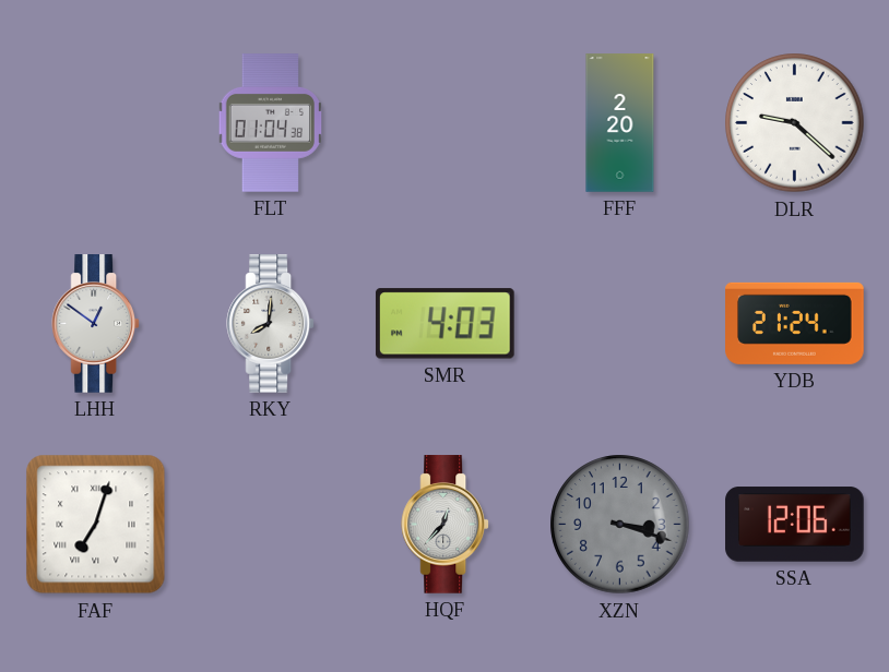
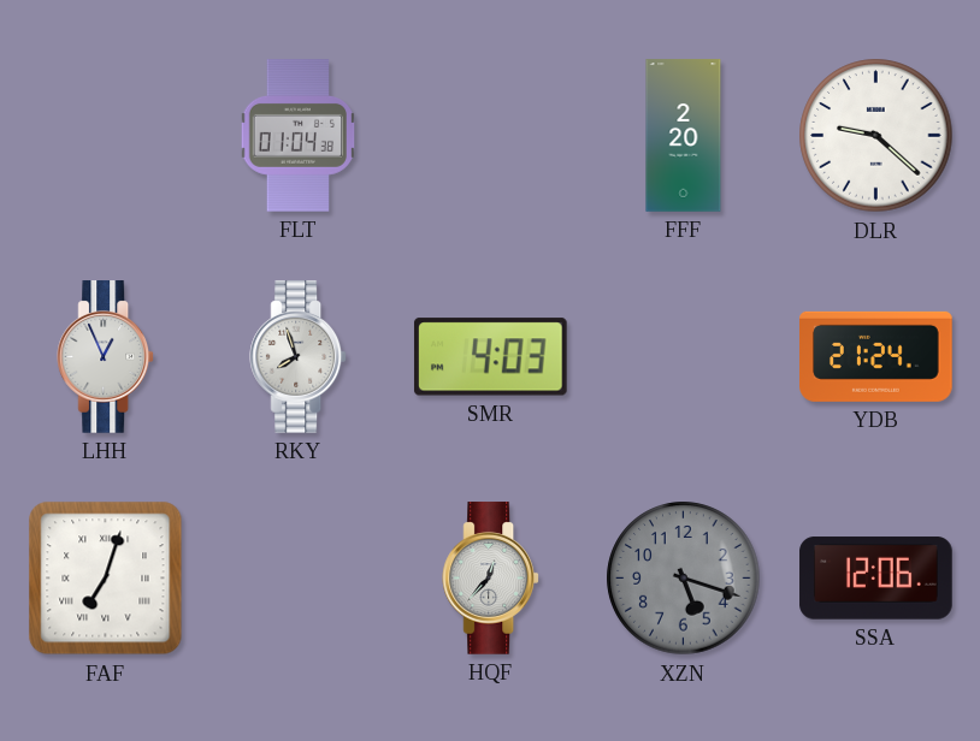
LHH: 12:51 -> 12:56 (106, 357)
RKY: 8:01 -> 7:57 (299, 357)
XZN: 3:18 -> 5:18 (684, 579)
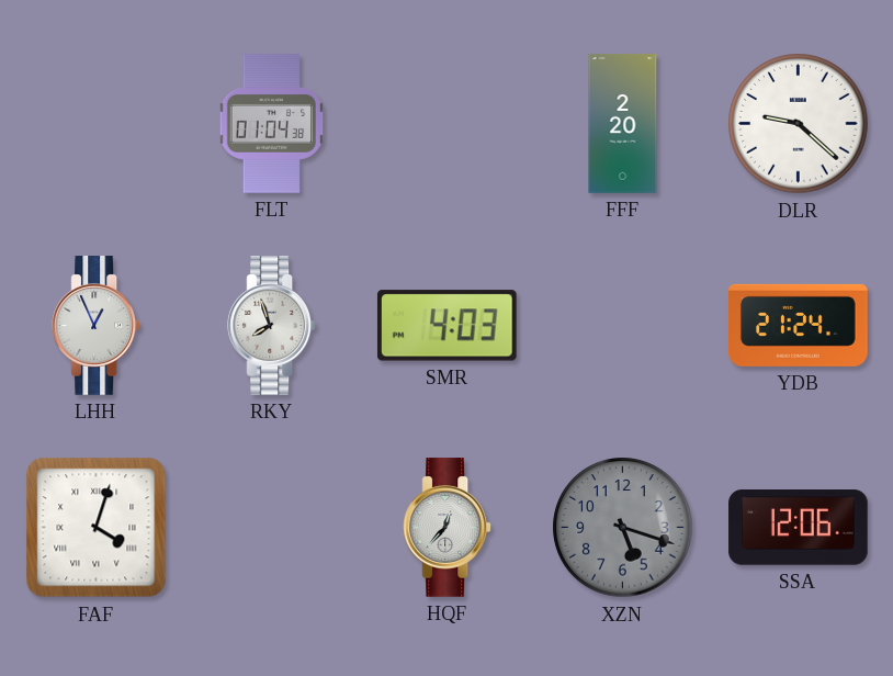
FAF: 7:03 -> 4:03 (97, 528)
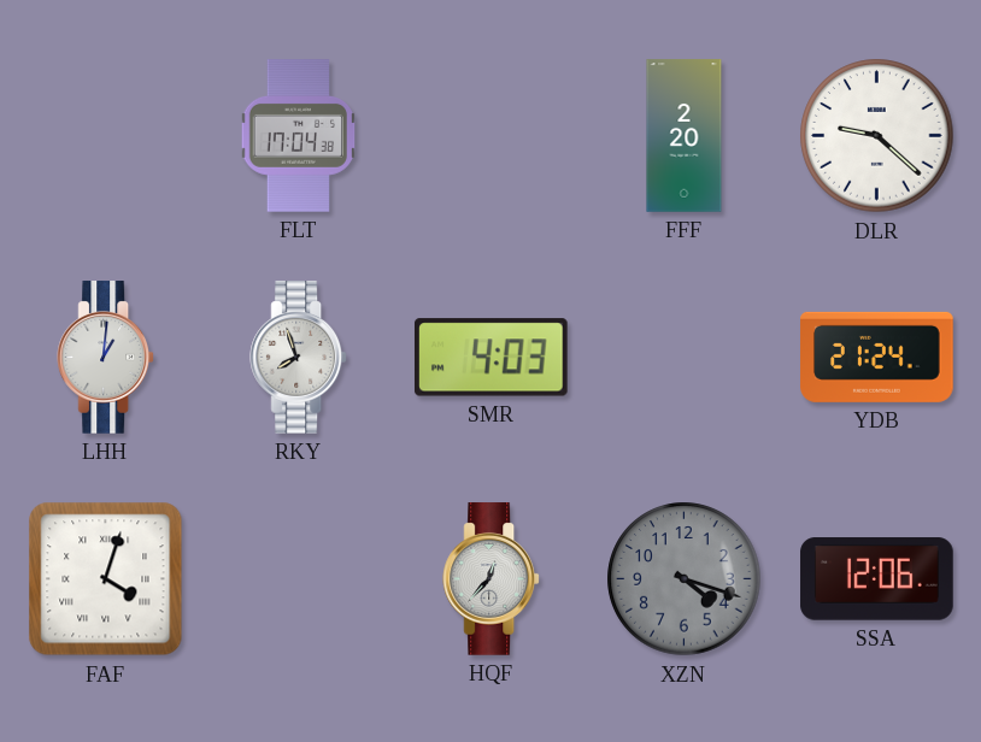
FLT: 01:04 -> 17:04 (299, 136)
LHH: 12:56 -> 1:01 (106, 358)
XZN: 5:18 -> 4:18 (685, 579)
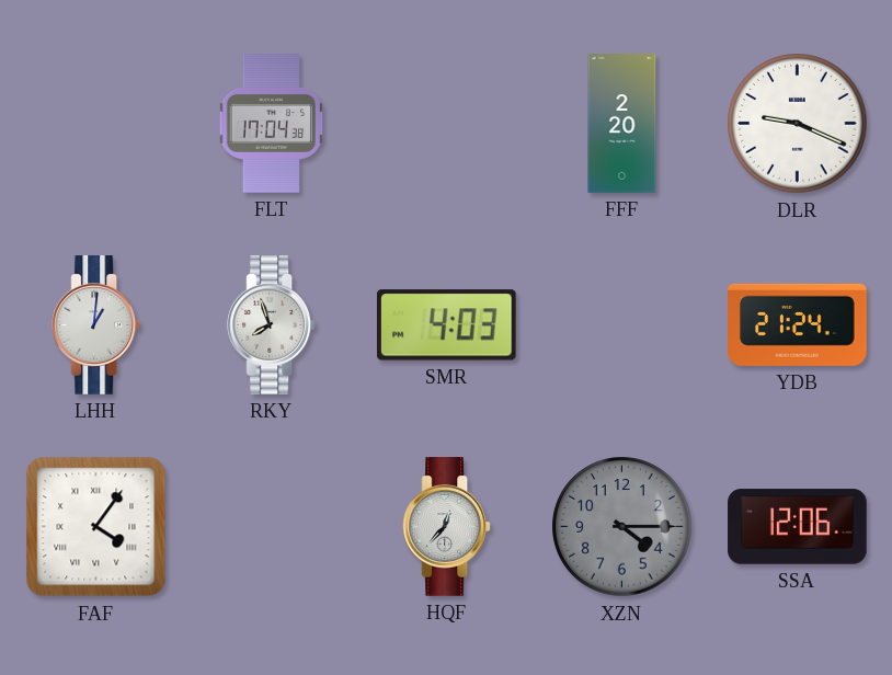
DLR: 9:22 -> 9:19 (798, 124)
FAF: 4:03 -> 4:06 (96, 527)
XZN: 4:18 -> 4:15 (622, 527)
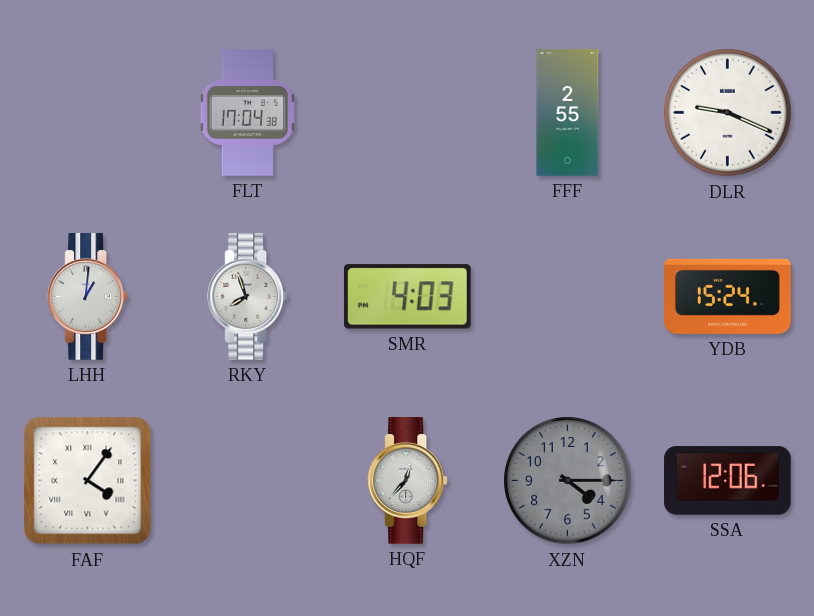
FFF: 2:20 -> 2:55 (568, 113)
YDB: 21:24 -> 15:24 (728, 296)
